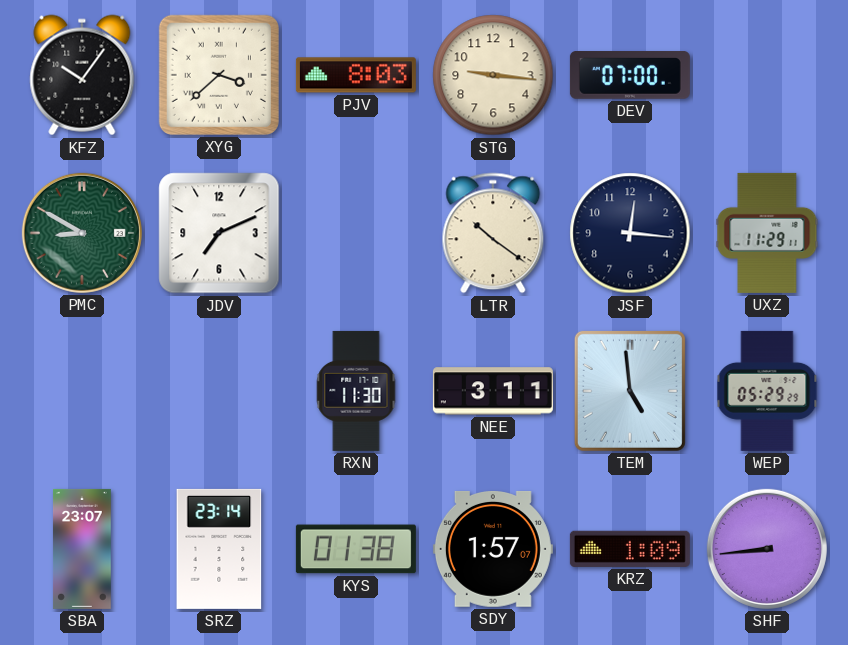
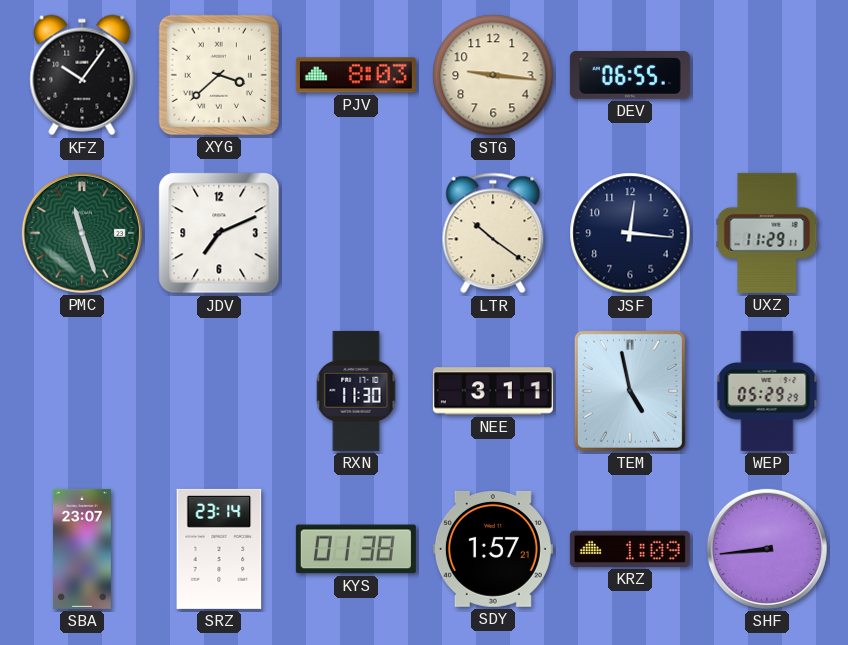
DEV: 07:00 -> 06:55 (630, 76)
PMC: 8:50 -> 11:27 (82, 233)
TEM: 4:59 -> 4:58 (630, 391)
SDY: 1:57:07 -> 1:57:21 (493, 549)
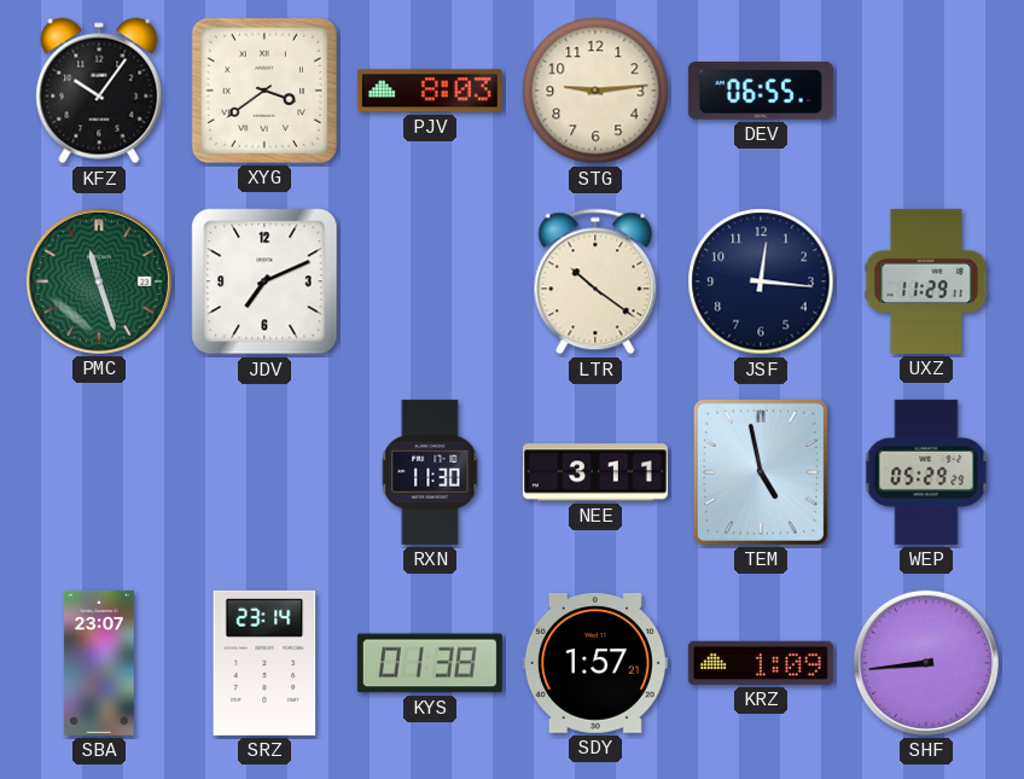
XYG: 3:38 -> 3:39 (264, 91)
STG: 9:16 -> 9:14 (595, 91)
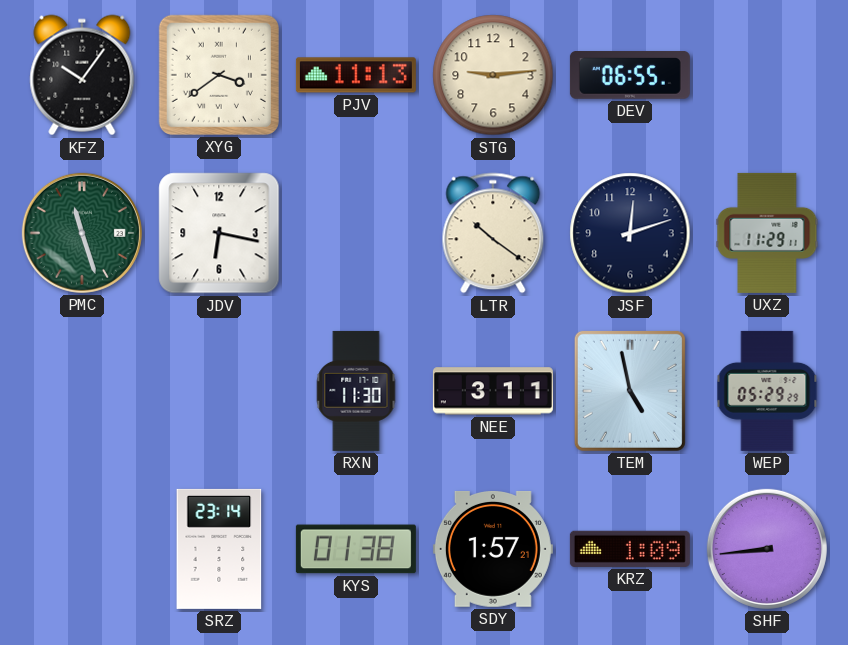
PJV: 8:03 -> 11:13 (356, 75)
JDV: 7:11 -> 6:17 (219, 233)
JSF: 12:16 -> 12:12 (630, 233)
SBA: 23:07 -> none (99, 663)
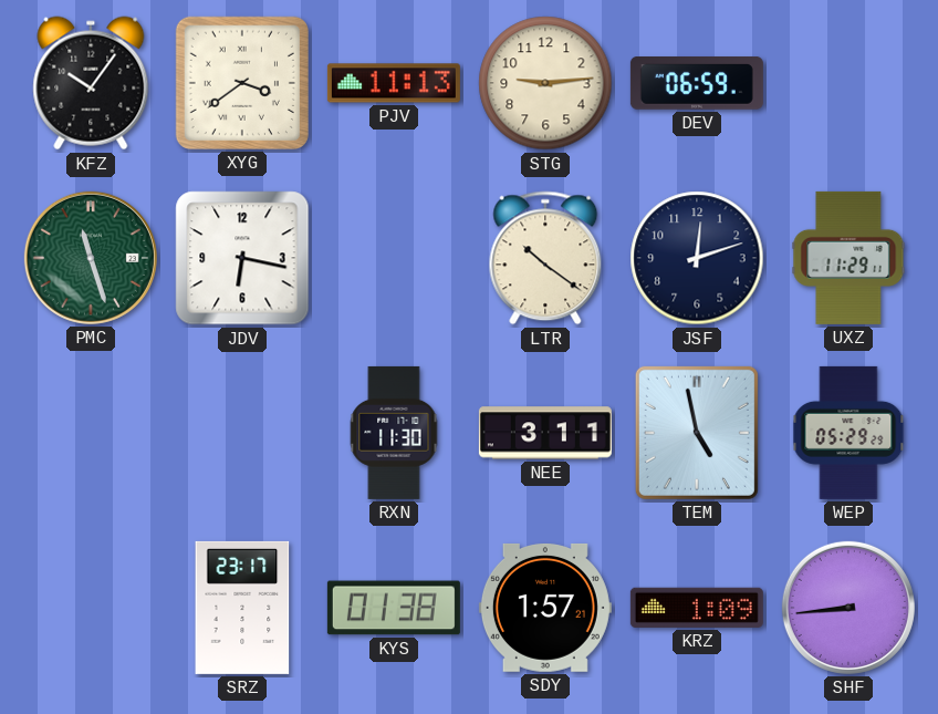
DEV: 06:55 -> 06:59 (697, 84)
SRZ: 23:14 -> 23:17 (242, 608)
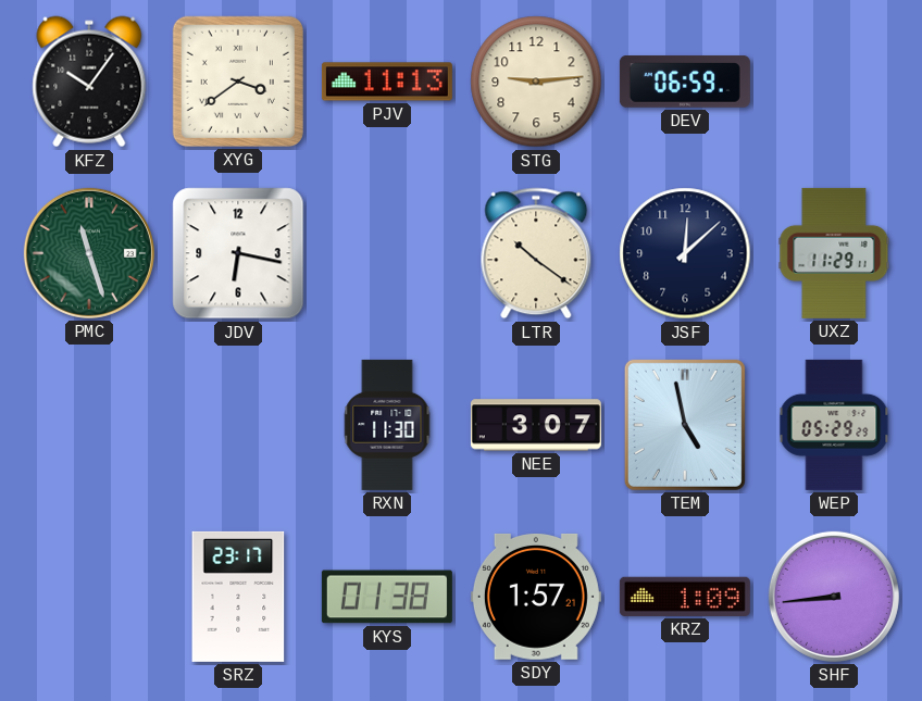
JSF: 12:12 -> 12:08 (685, 253)
NEE: 3:11 -> 3:07 (536, 425)
